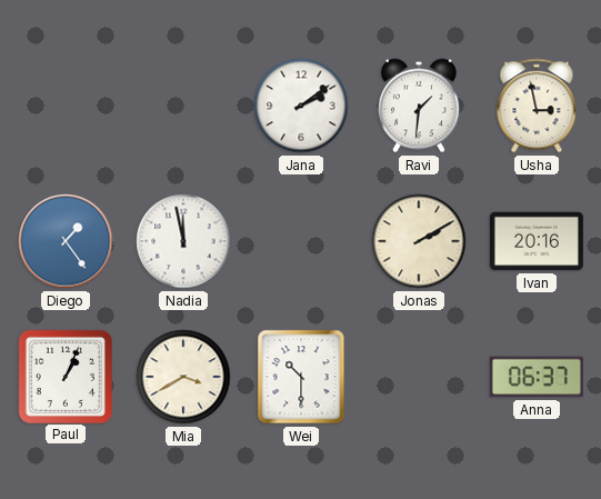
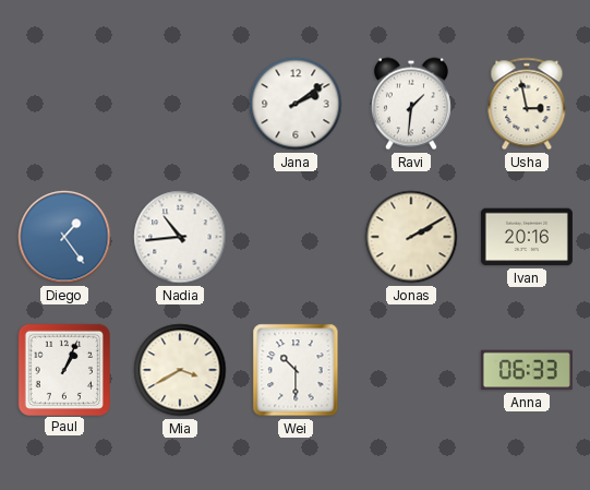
Nadia: 11:58 -> 10:44 (180, 237)
Anna: 06:37 -> 06:33 (527, 370)
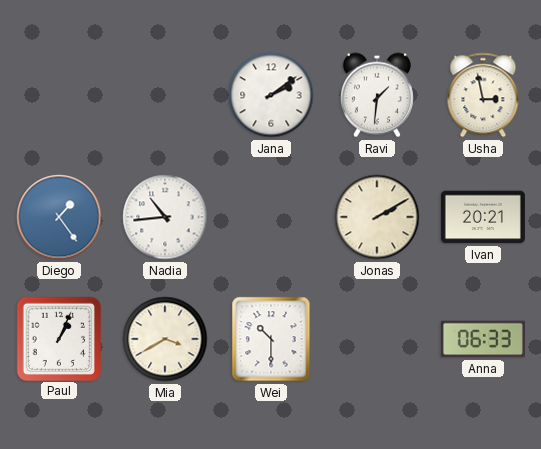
Ivan: 20:16 -> 20:21 (483, 217)
